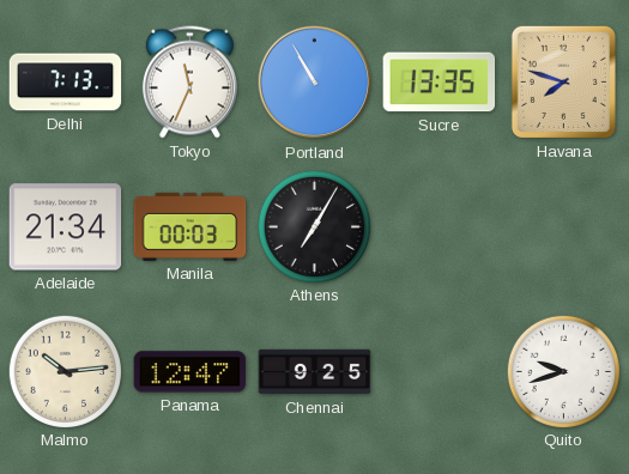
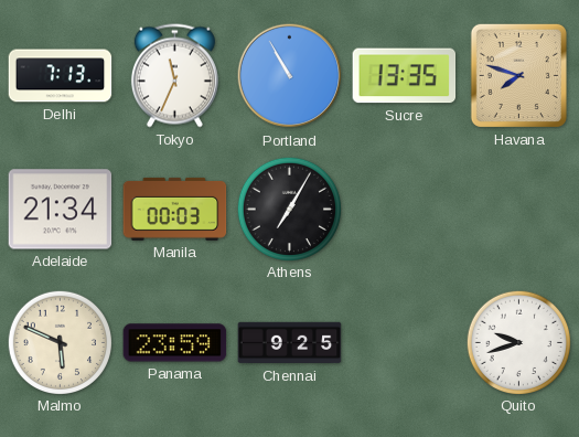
Malmo: 10:14 -> 5:49 (60, 342)
Panama: 12:47 -> 23:59 (175, 343)
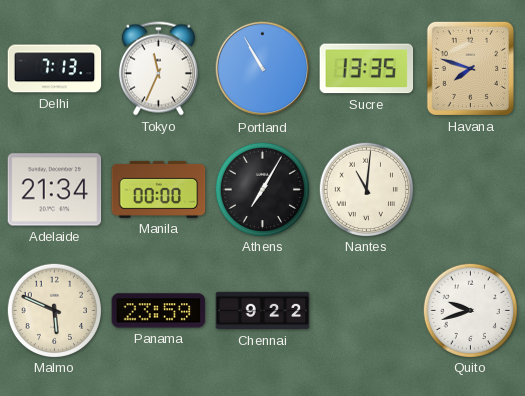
Manila: 00:03 -> 00:00 (159, 189)
Nantes: none -> 11:01 (366, 189)
Chennai: 9:25 -> 9:22 (263, 311)
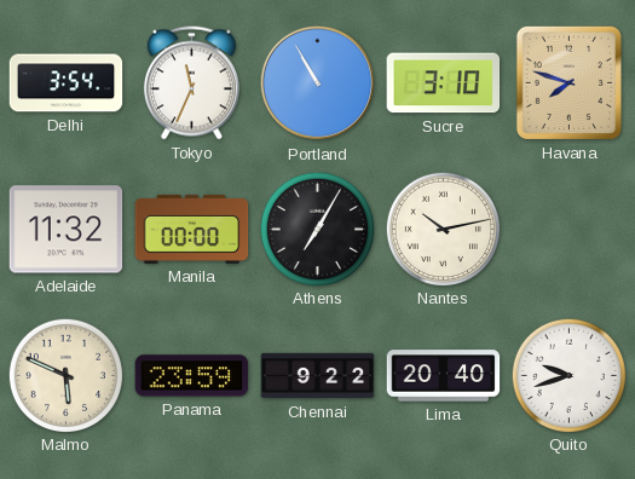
Delhi: 7:13 -> 3:54 (67, 83)
Sucre: 13:35 -> 3:10 (444, 83)
Adelaide: 21:34 -> 11:32 (67, 230)
Nantes: 11:01 -> 10:13 (443, 229)
Lima: none -> 20:40 (444, 376)
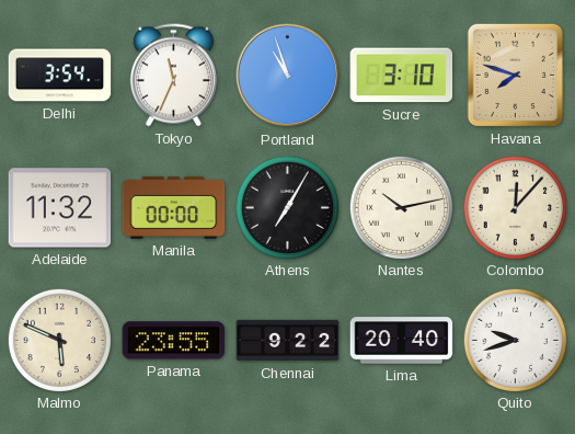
Portland: 10:55 -> 10:57 (288, 76)
Colombo: none -> 12:07 (515, 207)
Panama: 23:59 -> 23:55 (174, 341)
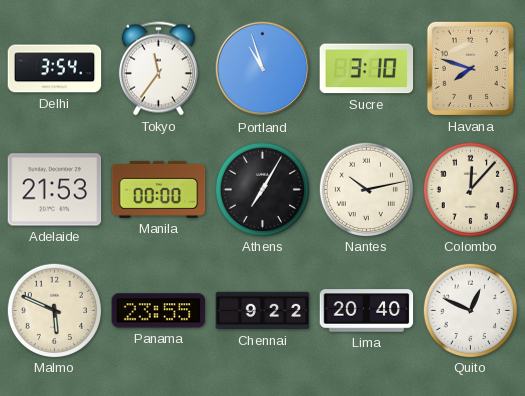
Tokyo: 11:34 -> 11:36 (158, 69)
Adelaide: 11:32 -> 21:53 (55, 190)
Quito: 9:42 -> 12:49 (470, 310)
